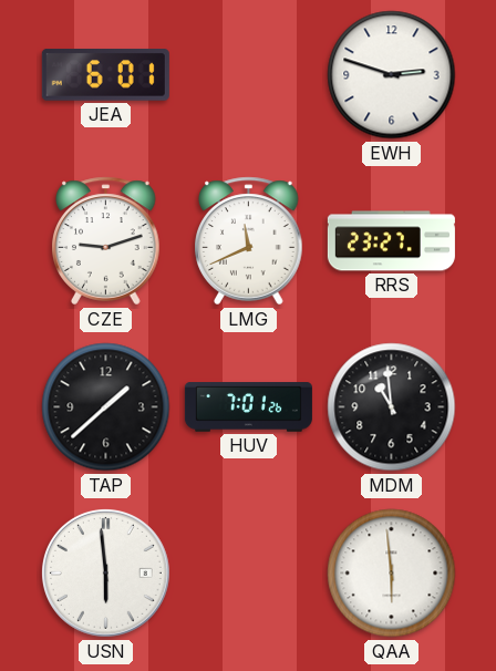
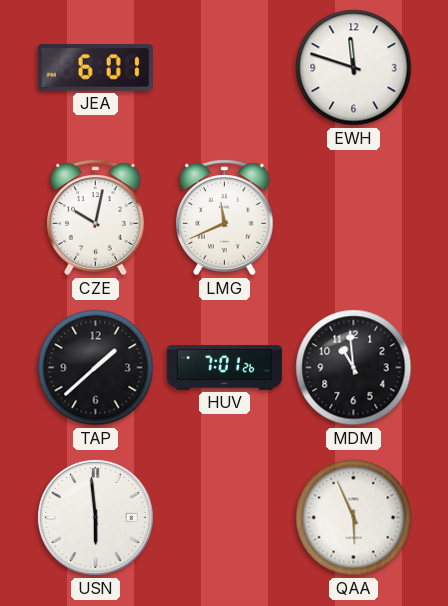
EWH: 2:48 -> 11:48 (354, 68)
CZE: 9:12 -> 10:02 (96, 218)
RRS: 23:27 -> none (391, 241)
QAA: 5:59 -> 5:56 (354, 518)
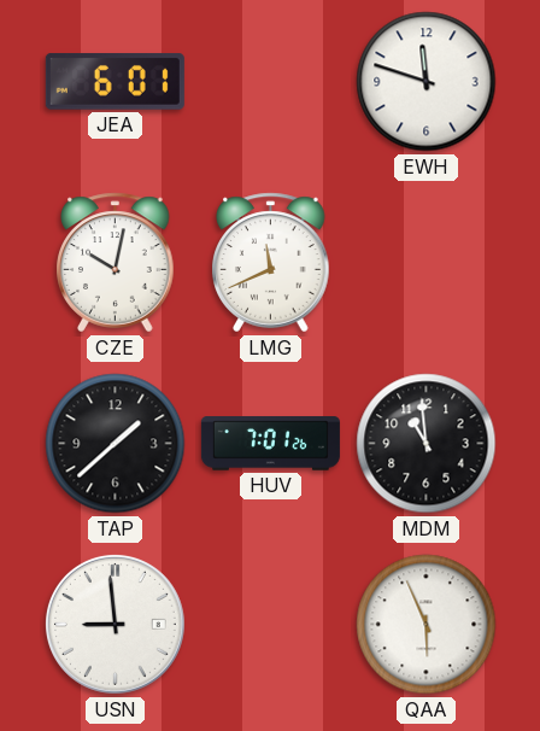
USN: 5:59 -> 8:59 (115, 625)
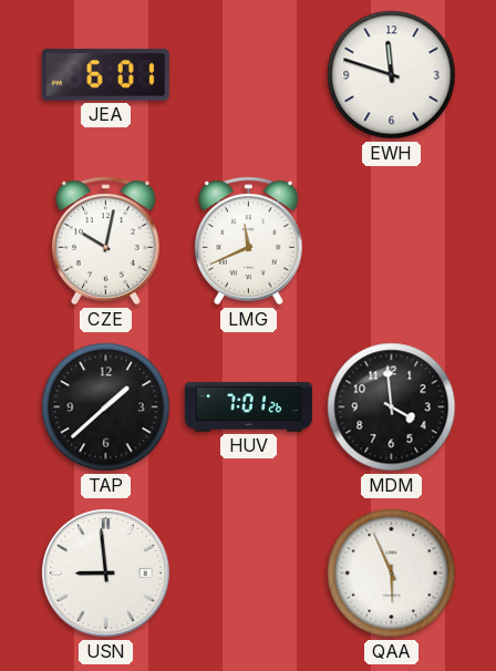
MDM: 10:59 -> 3:59 (392, 407)
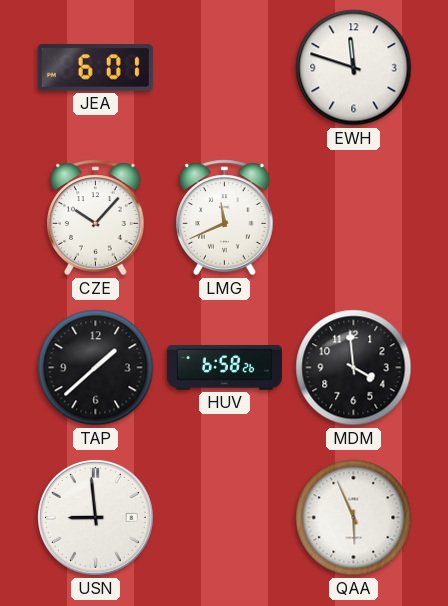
CZE: 10:02 -> 10:07 (96, 218)
HUV: 7:01 -> 6:58 (224, 368)
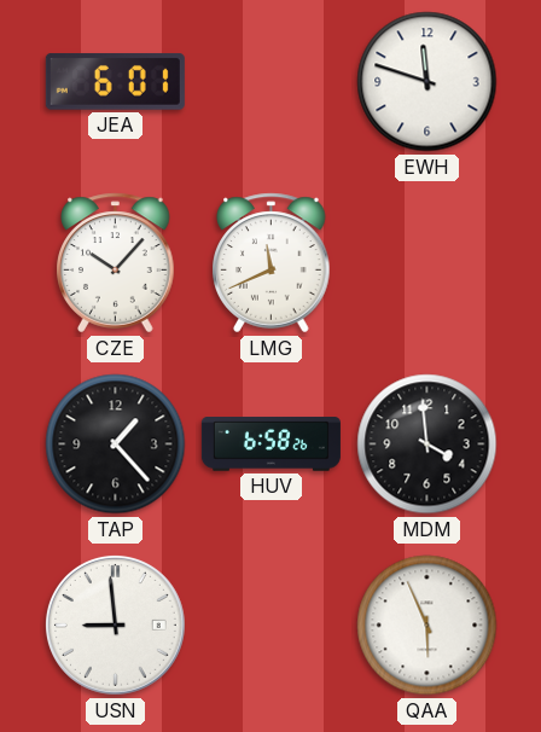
TAP: 1:38 -> 1:23 (116, 445)
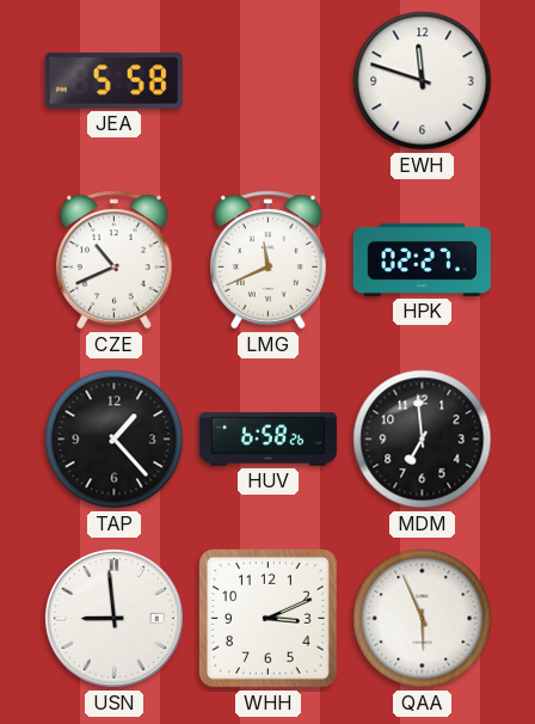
JEA: 6:01 -> 5:58 (113, 81)
CZE: 10:07 -> 10:41 (115, 260)
HPK: none -> 02:27 (422, 259)
MDM: 3:59 -> 6:59 (423, 440)
WHH: none -> 3:11 (269, 619)
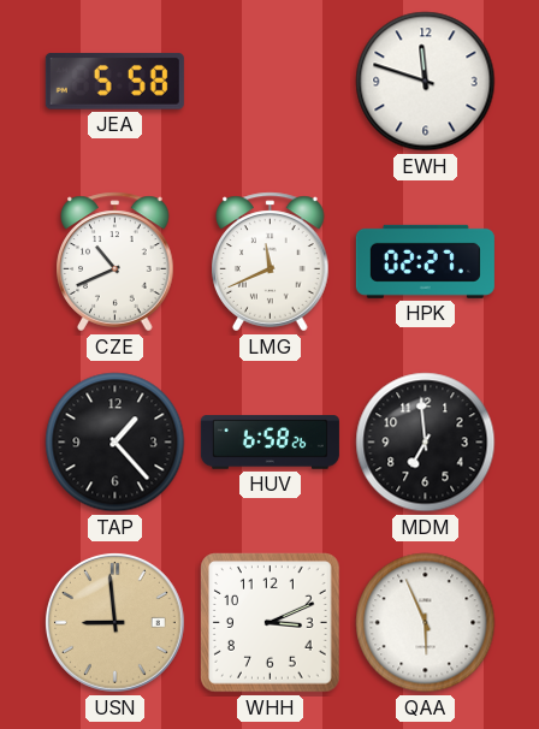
USN dial: white -> champagne (114, 623)
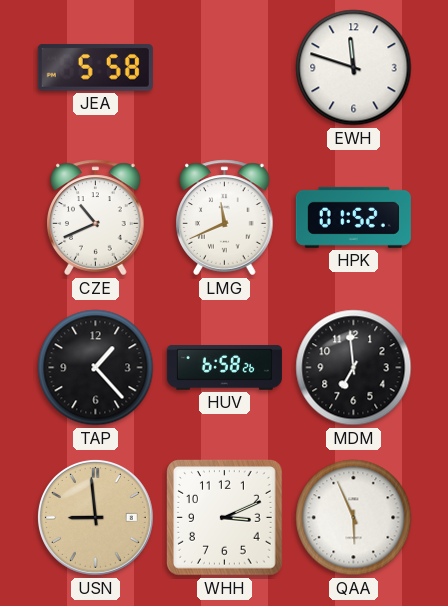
HPK: 02:27 -> 01:52 (353, 217)
